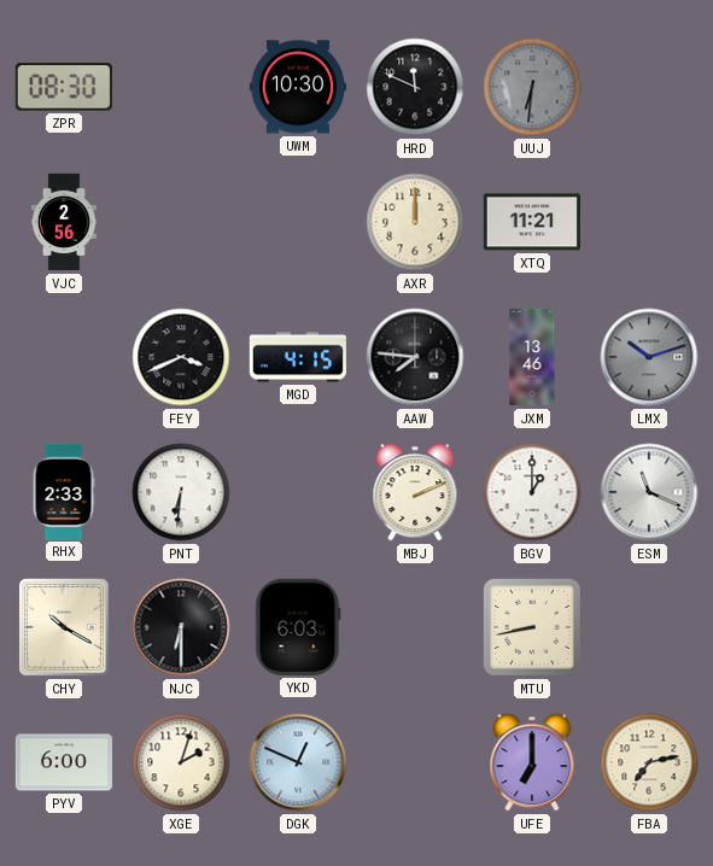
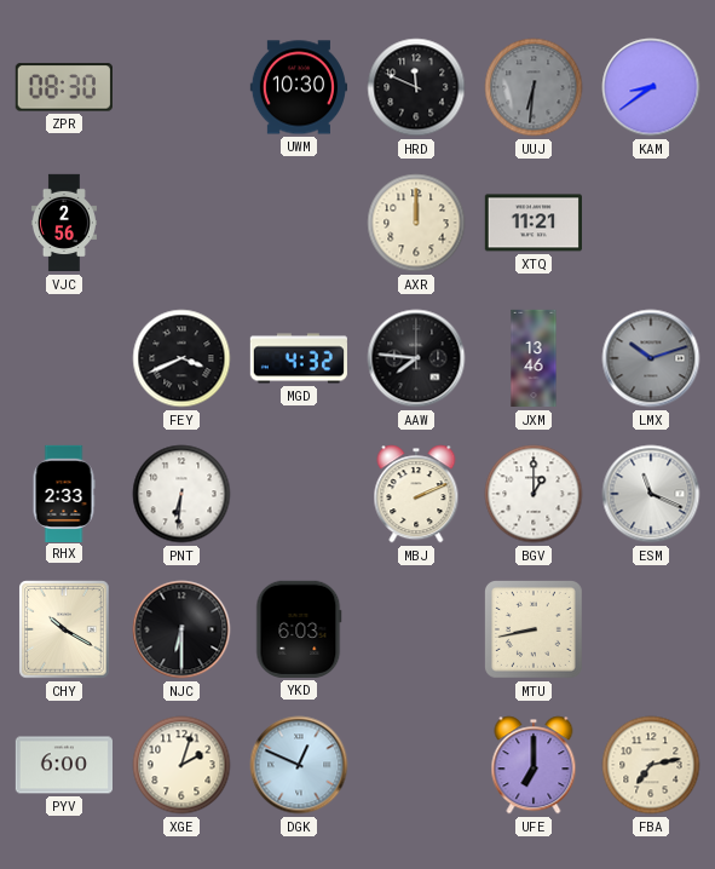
KAM: none -> 8:39 (651, 87)
MGD: 4:15 -> 4:32 (299, 358)
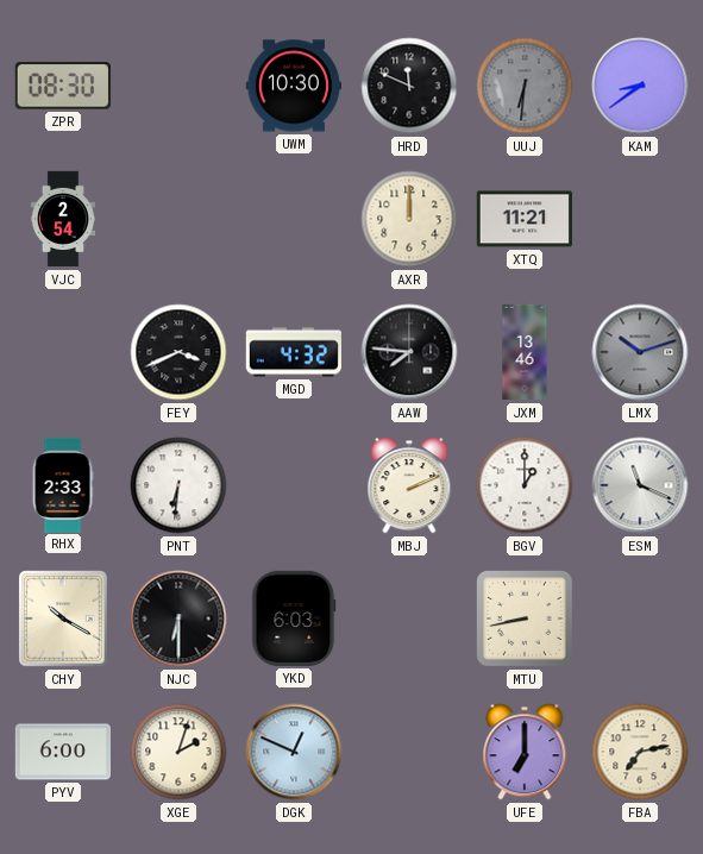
VJC: 2:56 -> 2:54 (63, 219)
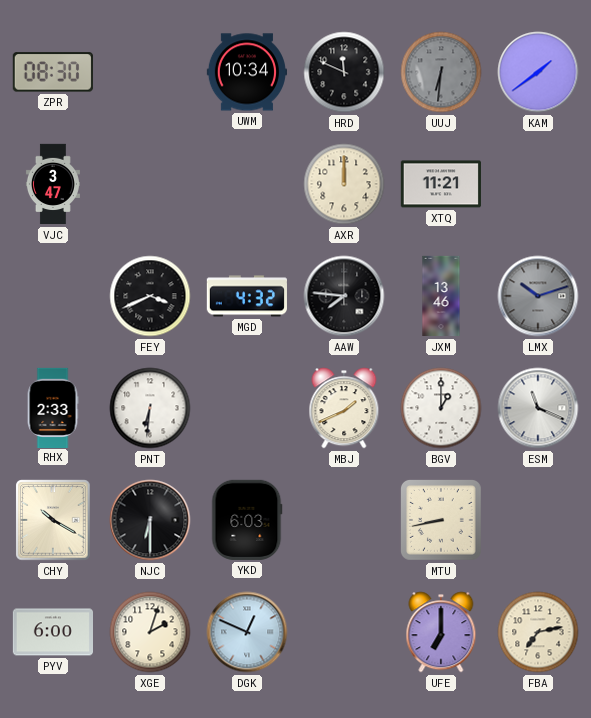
UWM: 10:30 -> 10:34 (246, 72)
KAM: 8:39 -> 1:39 (538, 72)
VJC: 2:54 -> 3:47 (53, 184)
MBJ: 2:11 -> 1:41 (344, 408)
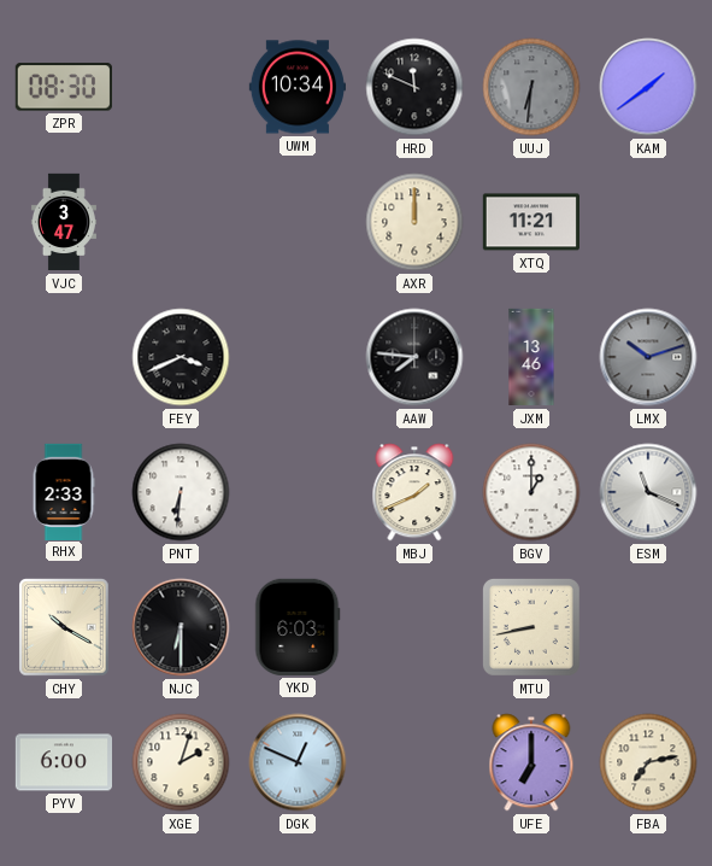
MGD: 4:32 -> none (247, 296)
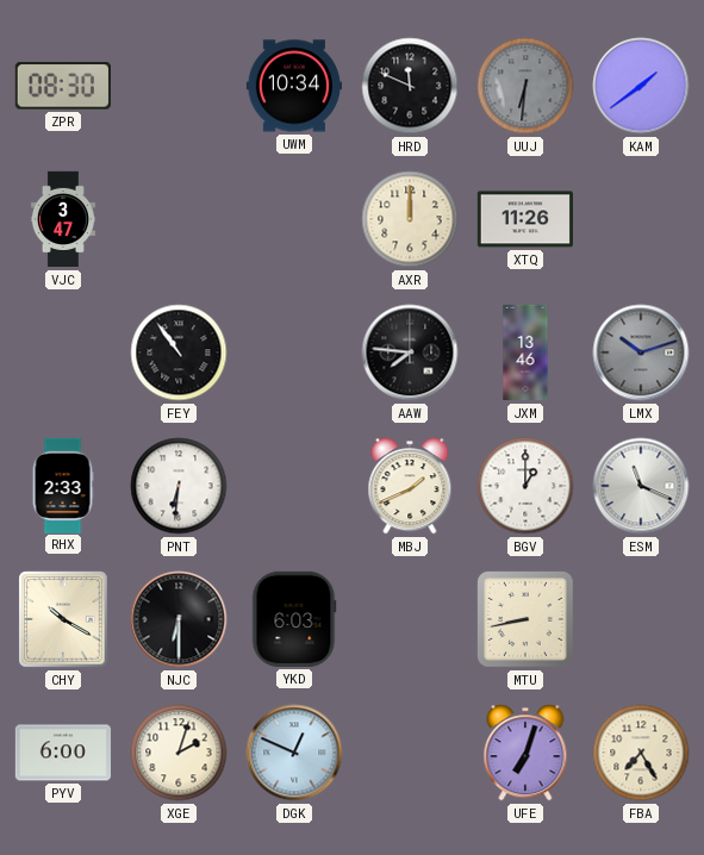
XTQ: 11:21 -> 11:26 (525, 219)
FEY: 3:41 -> 10:54 (179, 352)
UFE: 7:00 -> 7:03 (525, 753)
FBA: 7:13 -> 7:25 (641, 753)
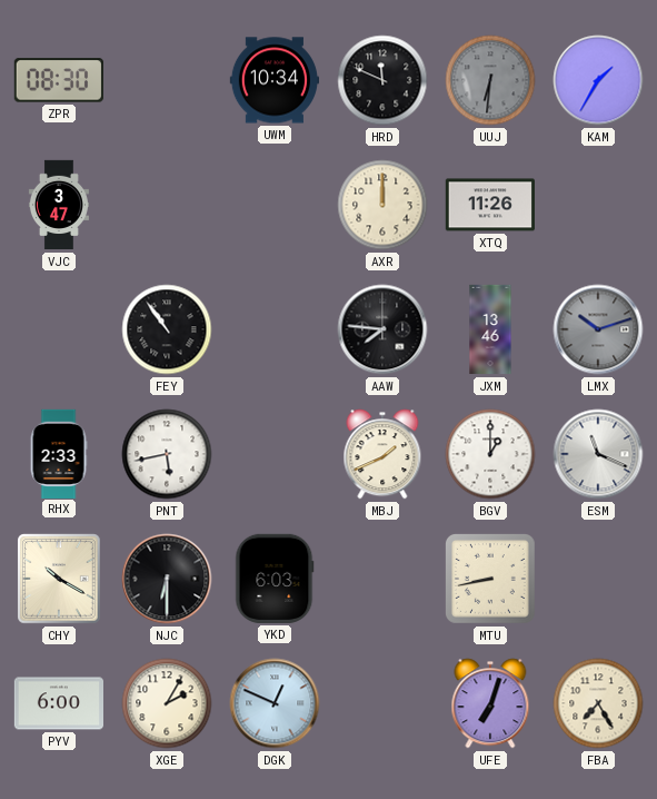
KAM: 1:39 -> 1:35 (598, 80)
PNT: 6:31 -> 5:43 (167, 454)
XGE: 2:03 -> 2:05 (167, 703)
